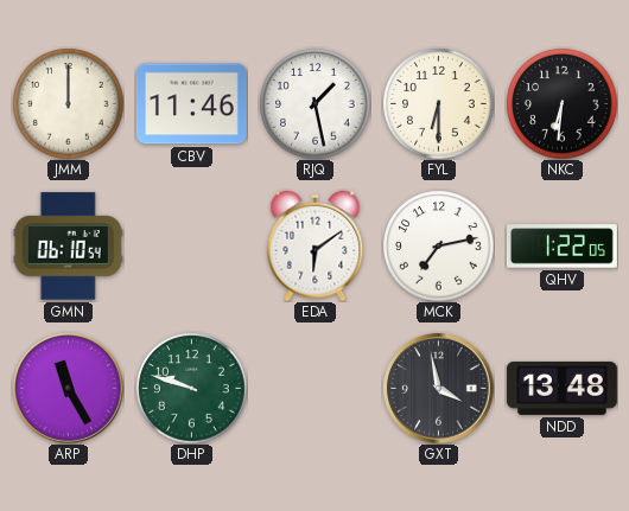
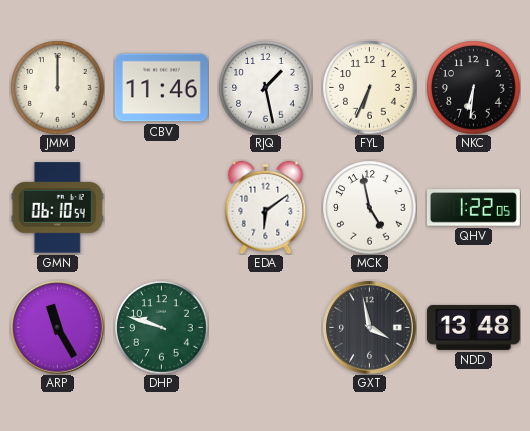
FYL: 6:30 -> 6:34 (369, 87)
MCK: 7:13 -> 4:58 (369, 207)
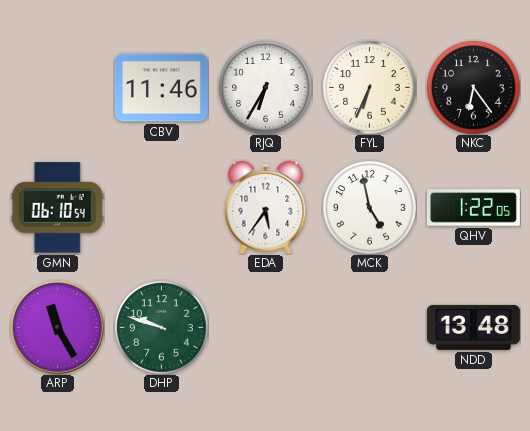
JMM: 12:00 -> none (57, 87)
RJQ: 1:28 -> 6:35 (265, 87)
NKC: 6:31 -> 6:24 (473, 87)
EDA: 6:09 -> 5:36 (266, 207)
GXT: 3:58 -> none (369, 327)
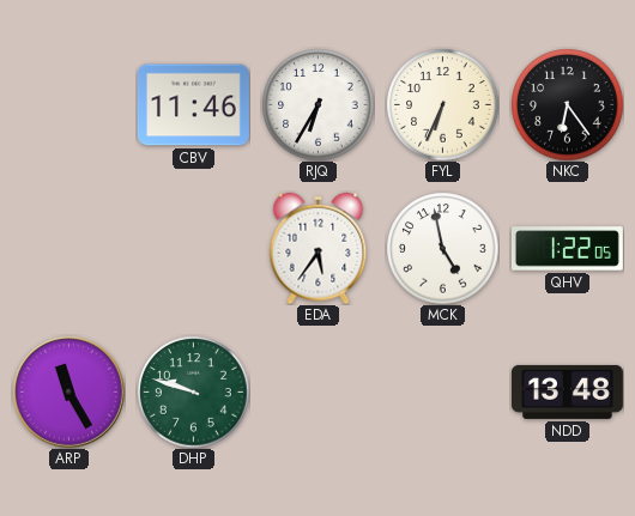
GMN: 06:10 -> none (57, 208)
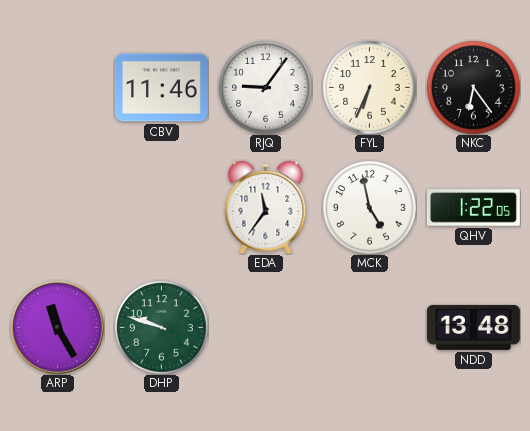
RJQ: 6:35 -> 9:06 (265, 87)
EDA: 5:36 -> 11:36 (266, 207)
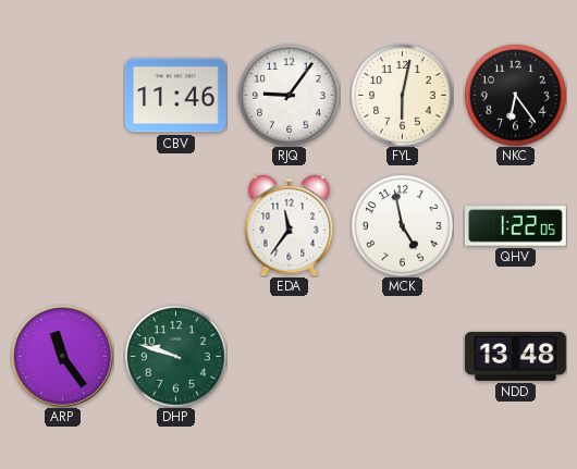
FYL: 6:34 -> 6:02 (402, 95)
ARP: 11:25 -> 11:24 (62, 356)
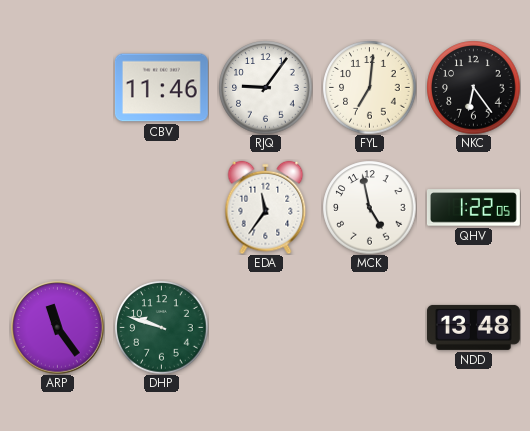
FYL: 6:02 -> 7:01 (369, 87)
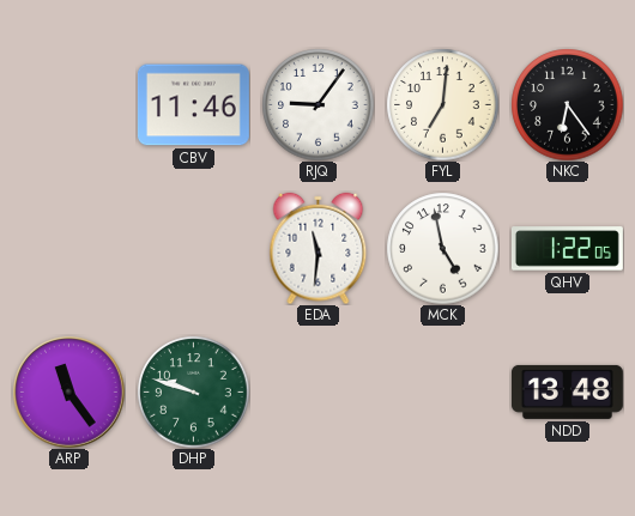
EDA: 11:36 -> 11:31 (319, 248)
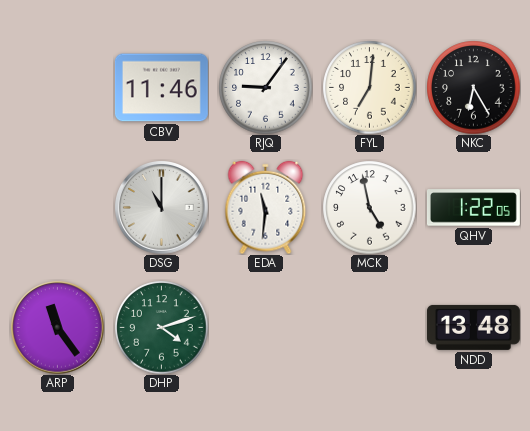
NKC: 6:24 -> 6:25 (473, 87)
DSG: none -> 11:00 (161, 207)
DHP: 9:48 -> 4:12 (161, 327)
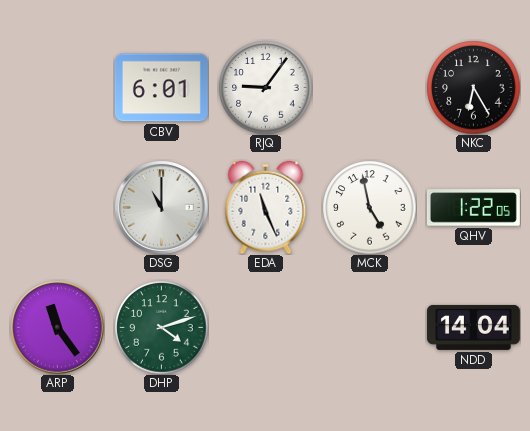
CBV: 11:46 -> 6:01 (161, 88)
FYL: 7:01 -> none (369, 87)
EDA: 11:31 -> 11:26 (266, 207)
NDD: 13:48 -> 14:04 (473, 327)
